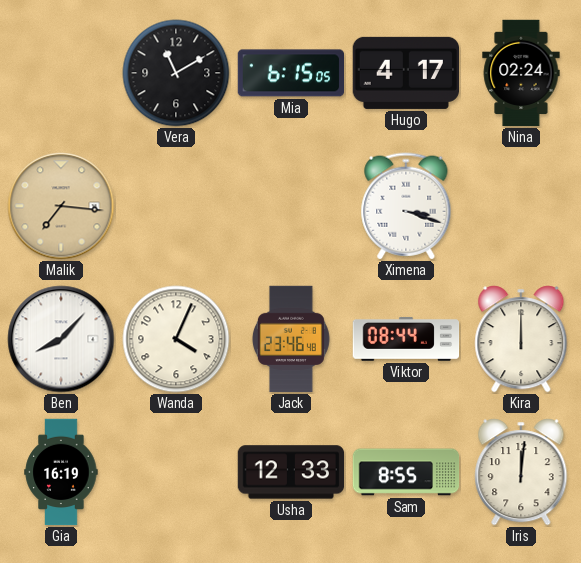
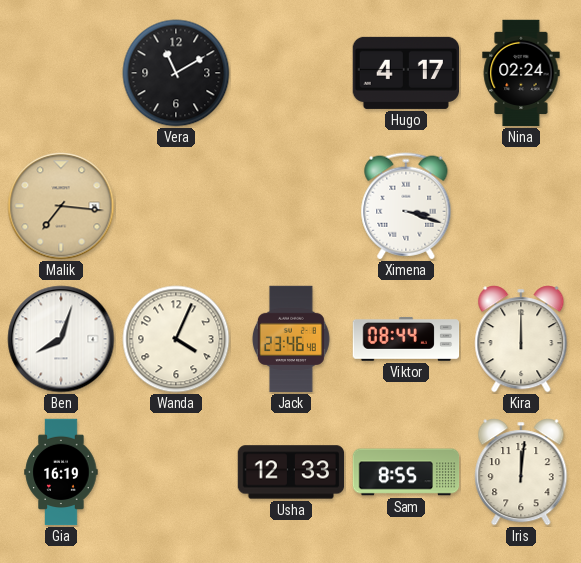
Mia: 6:15 -> none (290, 73)
Ben: 8:07 -> 8:03 (61, 339)
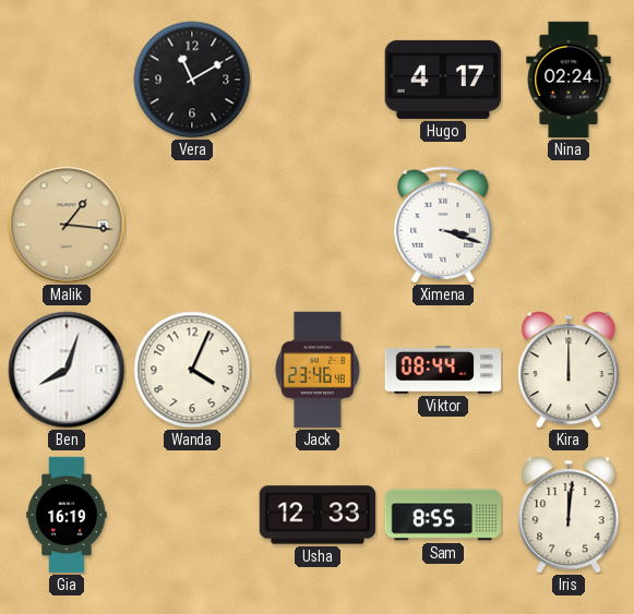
Malik: 7:16 -> 1:16 (67, 225)
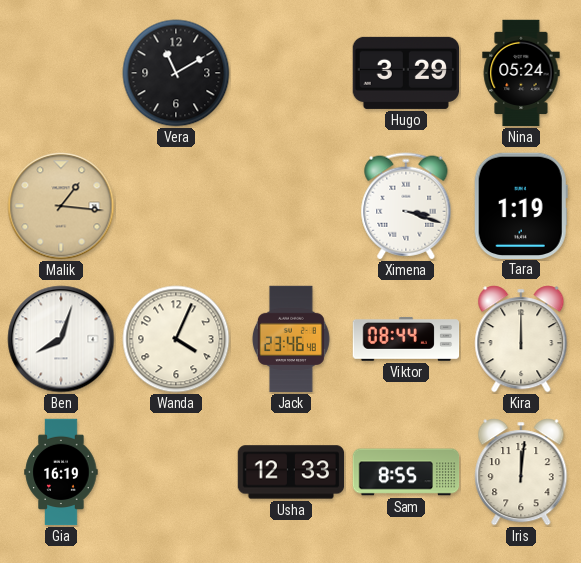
Hugo: 4:17 -> 3:29 (405, 73)
Nina: 02:24 -> 05:24 (521, 73)
Tara: none -> 1:19 (521, 205)
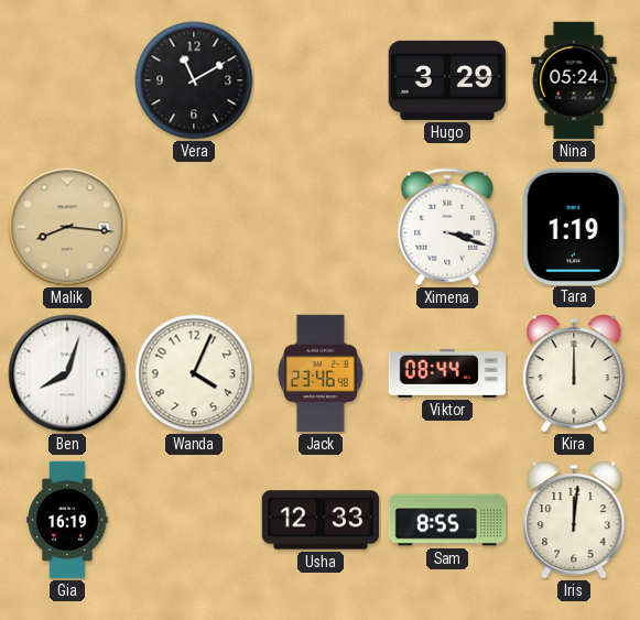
Malik: 1:16 -> 8:16 (67, 227)
